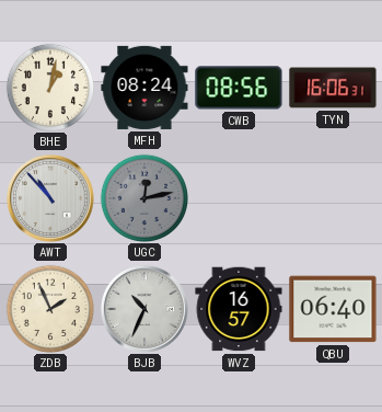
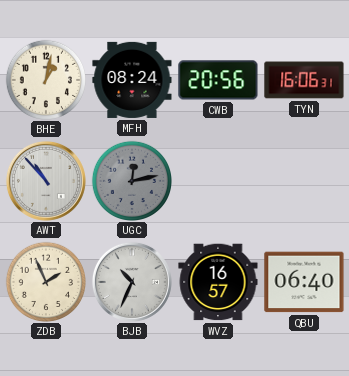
CWB: 08:56 -> 20:56 (218, 80)
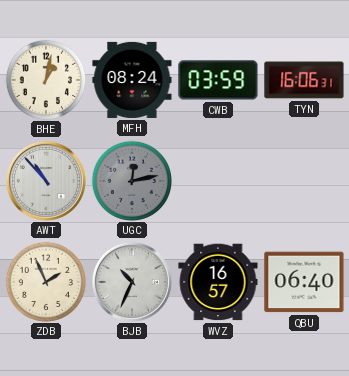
CWB: 20:56 -> 03:59 (218, 80)
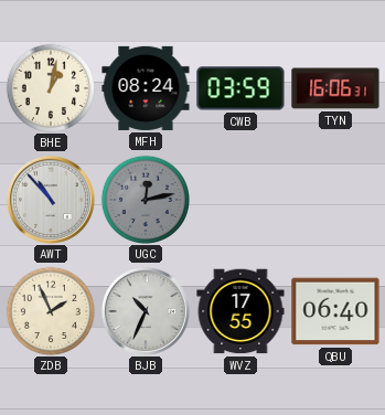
WVZ: 16:57 -> 17:55 (240, 311)
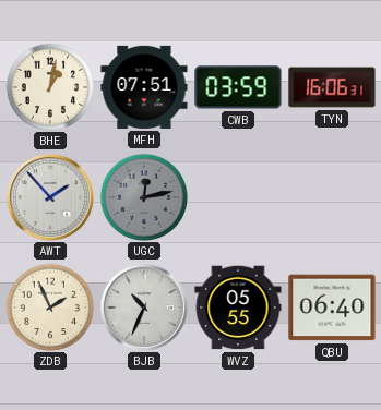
MFH: 08:24 -> 07:51 (144, 87)
AWT: 10:53 -> 1:53 (50, 197)
WVZ: 17:55 -> 05:55 (238, 307)
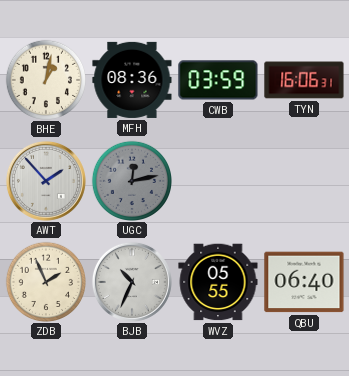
MFH: 07:51 -> 08:36 (132, 80)
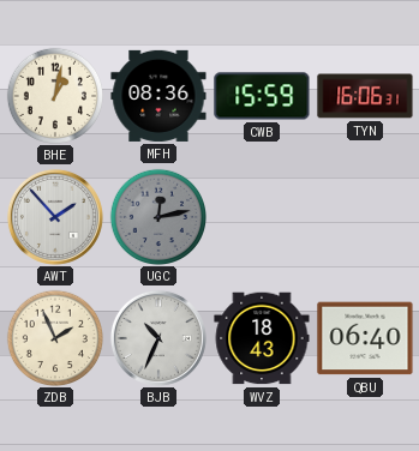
CWB: 03:59 -> 15:59 (262, 96)
WVZ: 05:55 -> 18:43 (262, 338)
